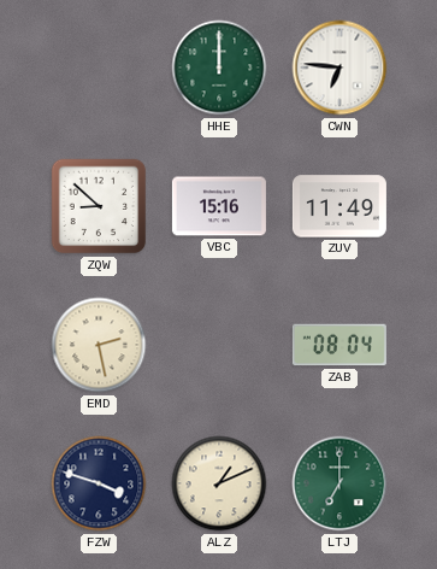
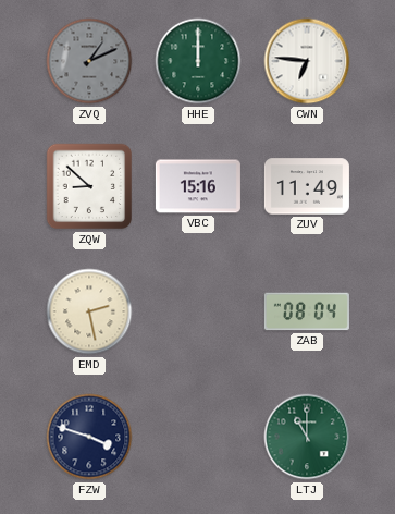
ZVQ: none -> 1:11 (89, 61)
ALZ: 1:11 -> none (219, 483)
LTJ: 7:00 -> 11:00 (307, 437)
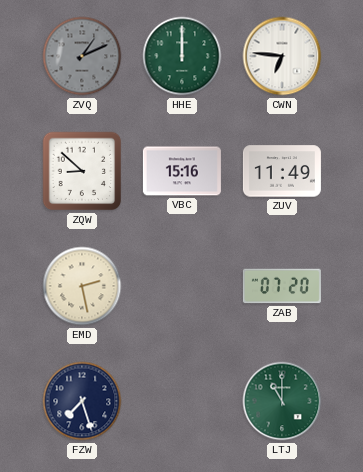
ZAB: 08:04 -> 07:20 (282, 286)
FZW: 3:48 -> 7:27 (82, 401)
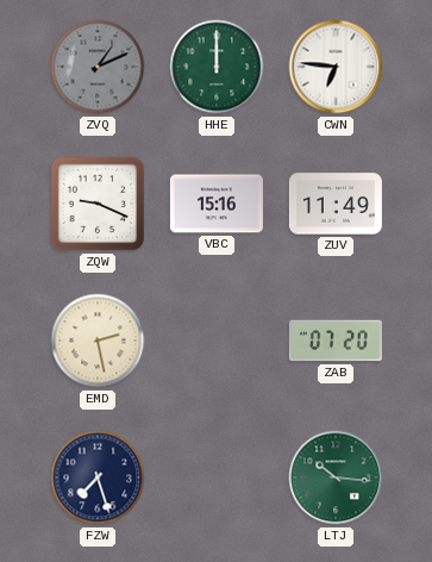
ZQW: 8:52 -> 9:19 (98, 204)
LTJ: 11:00 -> 10:16 (336, 477)
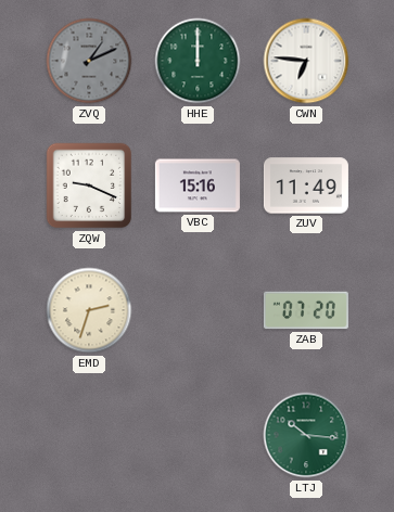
EMD: 2:28 -> 2:33 (89, 310)
FZW: 7:27 -> none (98, 477)
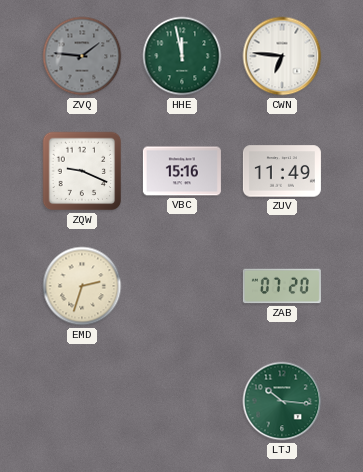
ZVQ: 1:11 -> 1:46 (82, 56)
HHE: 12:00 -> 11:58 (182, 56)
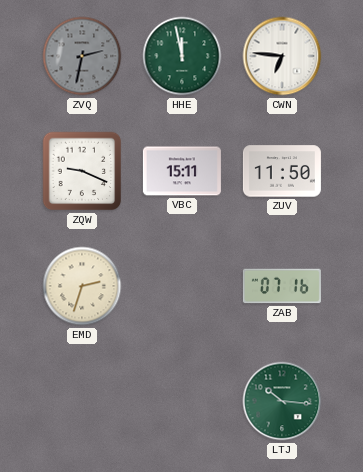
ZVQ: 1:46 -> 2:32 (82, 56)
VBC: 15:16 -> 15:11 (182, 171)
ZUV: 11:49 -> 11:50 (282, 171)
ZAB: 07:20 -> 07:16 (282, 286)
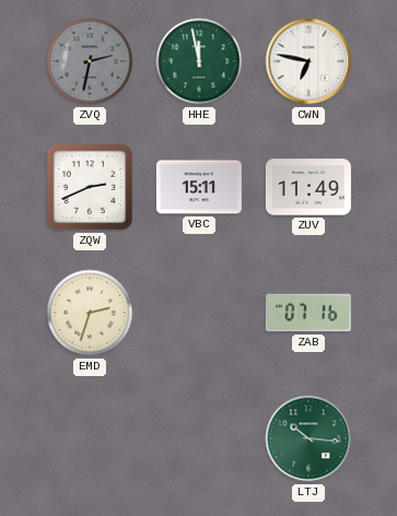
CWN: 6:46 -> 6:47 (308, 61)
ZQW: 9:19 -> 2:41 (90, 187)
ZUV: 11:50 -> 11:49 (308, 187)
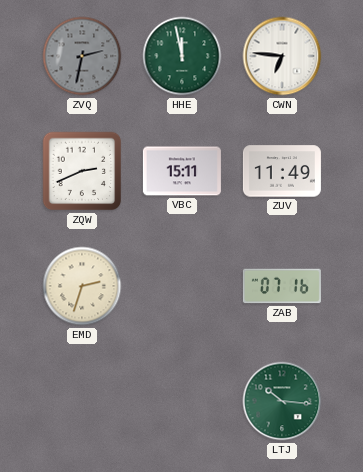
CWN: 6:47 -> 6:46 (282, 56)
